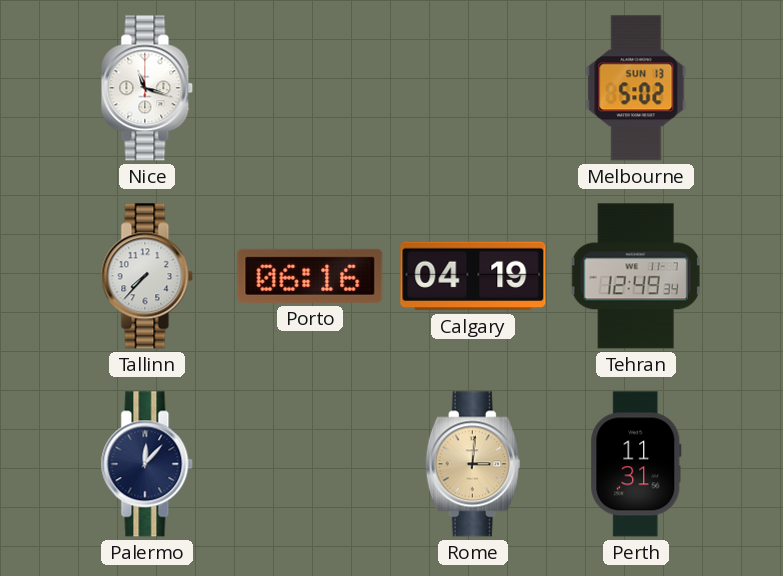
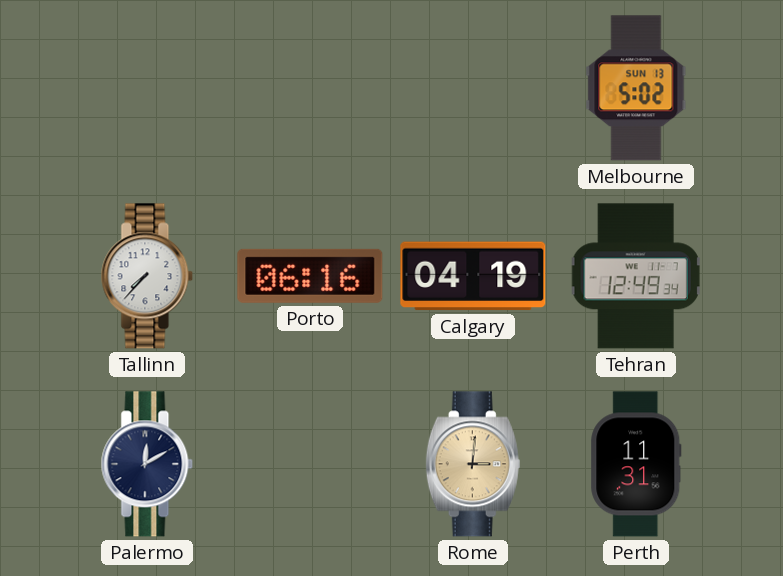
Nice: 11:18 -> none (147, 88)
Palermo: 12:07 -> 12:10 (147, 464)
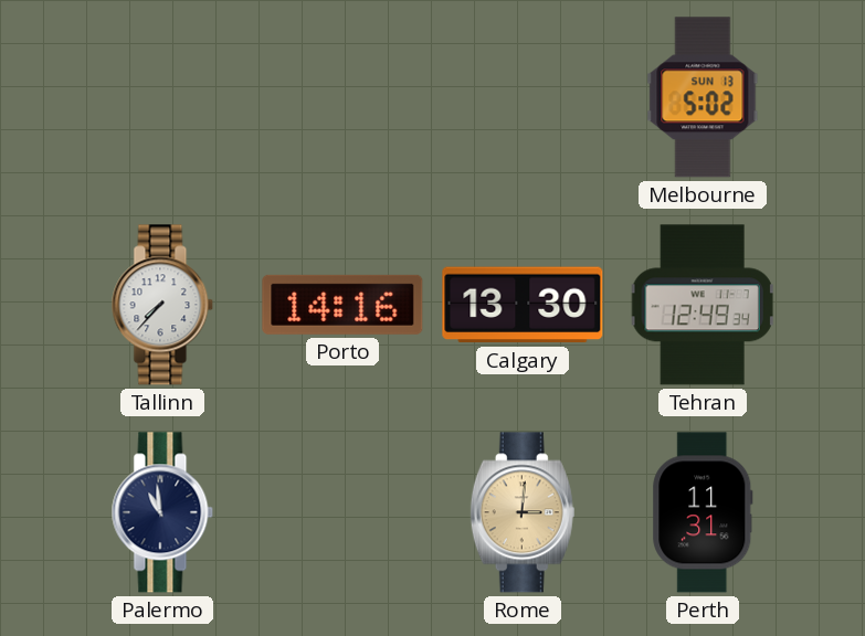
Porto: 06:16 -> 14:16 (342, 305)
Calgary: 04:19 -> 13:30 (523, 305)
Palermo: 12:10 -> 10:59 (162, 512)
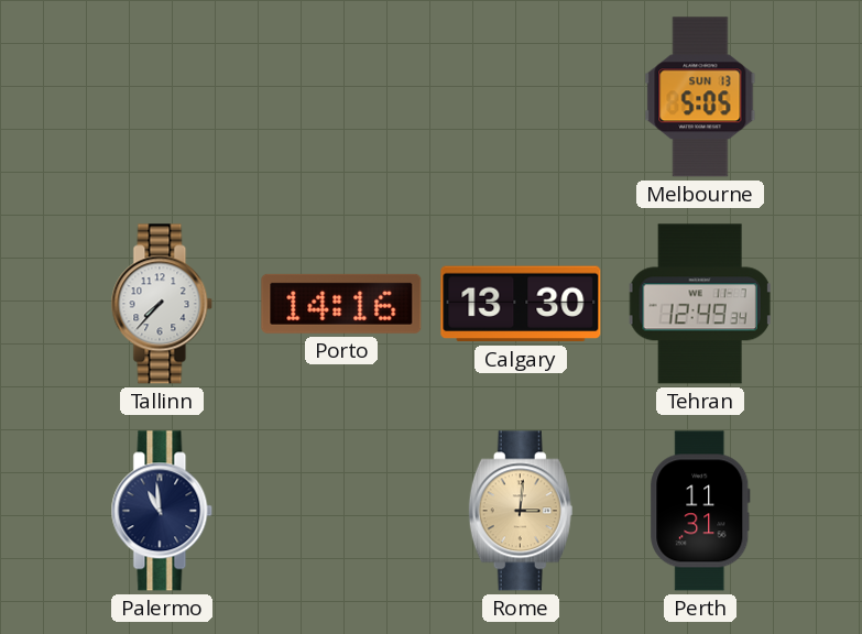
Melbourne: 5:02 -> 5:05 (700, 97)
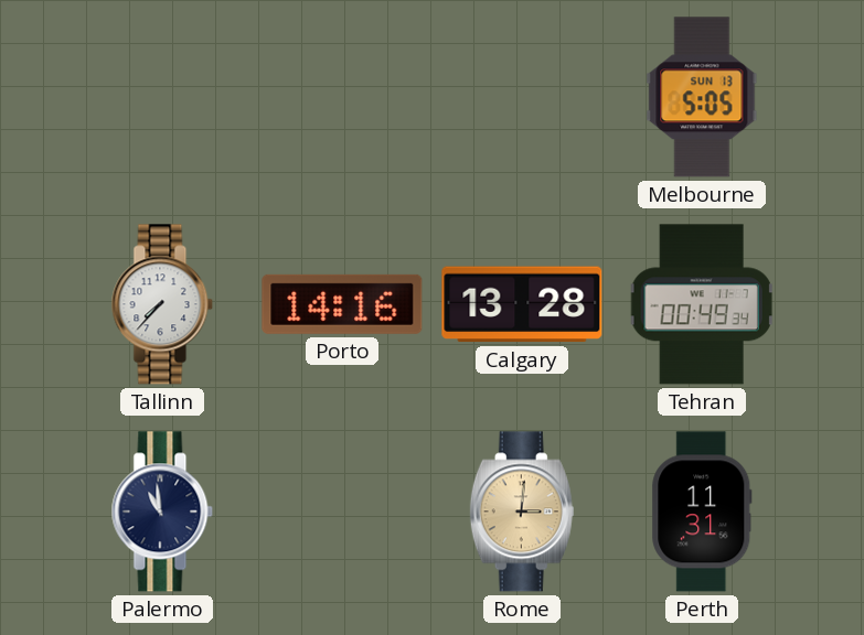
Calgary: 13:30 -> 13:28 (522, 304)
Tehran: 12:49 -> 00:49 (702, 304)
